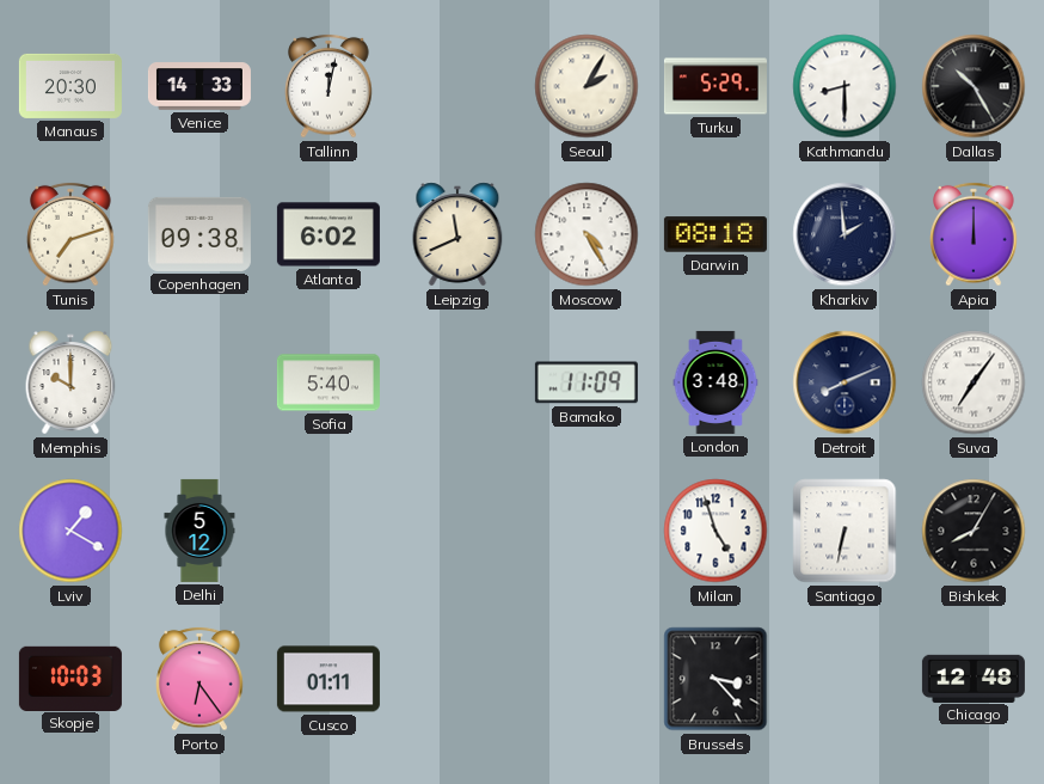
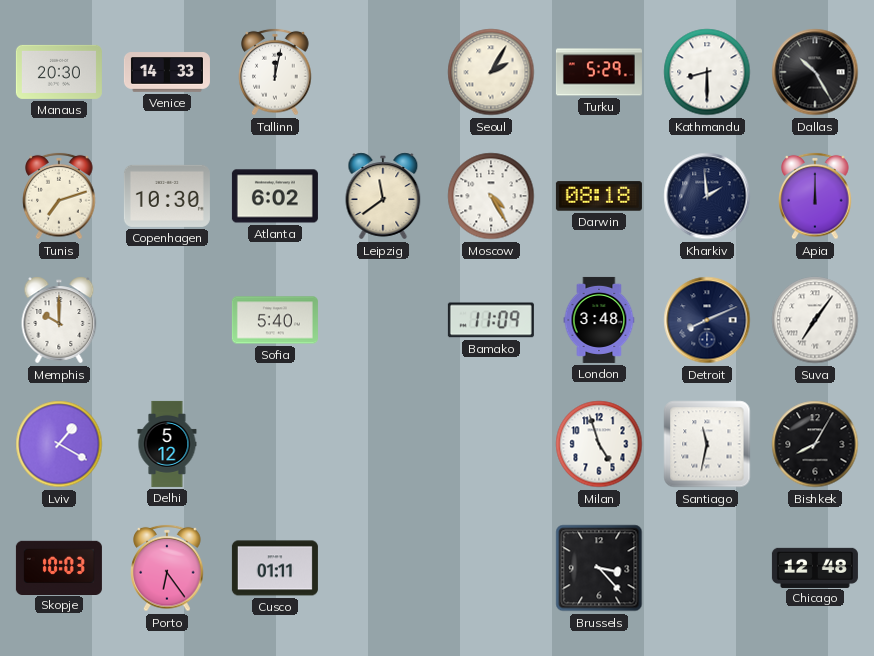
Copenhagen: 09:38 -> 10:30 (167, 196)
Leipzig: 11:41 -> 11:39 (383, 196)
Santiago: 6:32 -> 11:32 (707, 444)
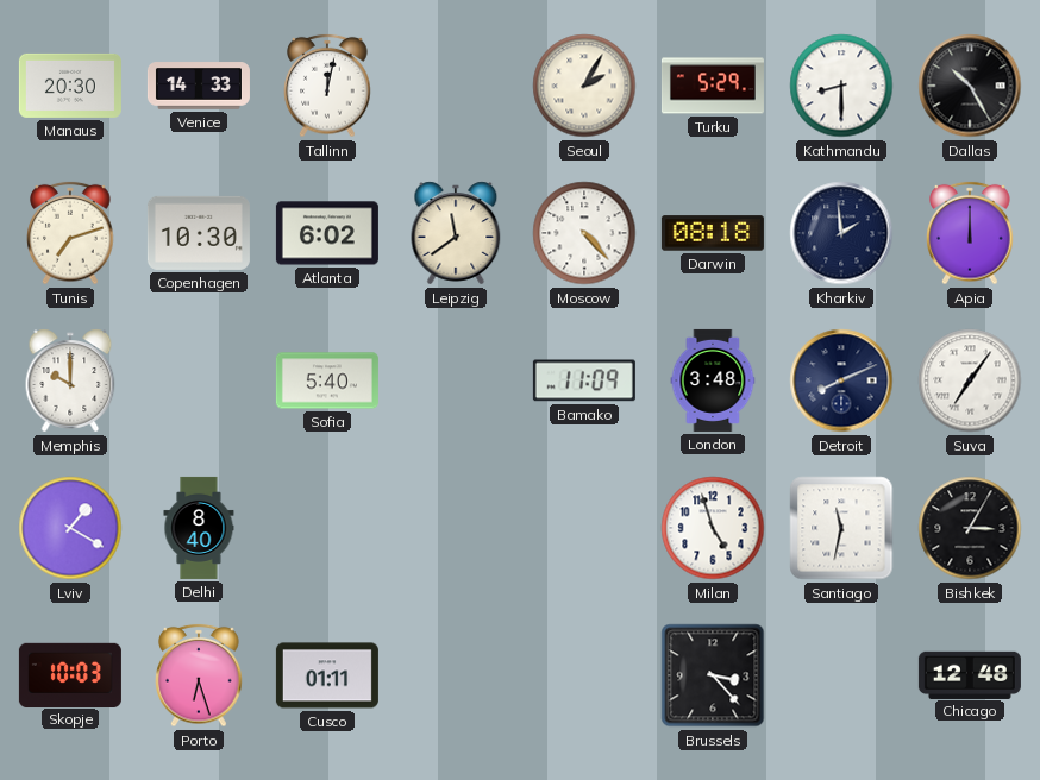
Moscow: 4:25 -> 4:23 (584, 233)
Delhi: 5:12 -> 8:40 (199, 528)
Bishkek: 8:05 -> 3:05 (970, 528)
Porto: 6:24 -> 6:27 (199, 675)
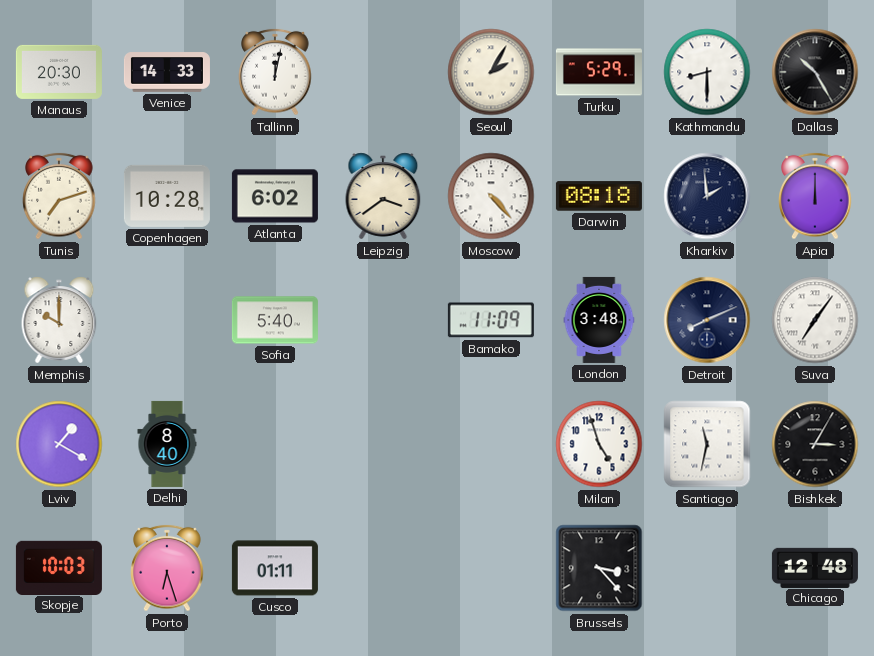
Copenhagen: 10:30 -> 10:28 (167, 196)
Leipzig: 11:39 -> 3:39 (383, 196)
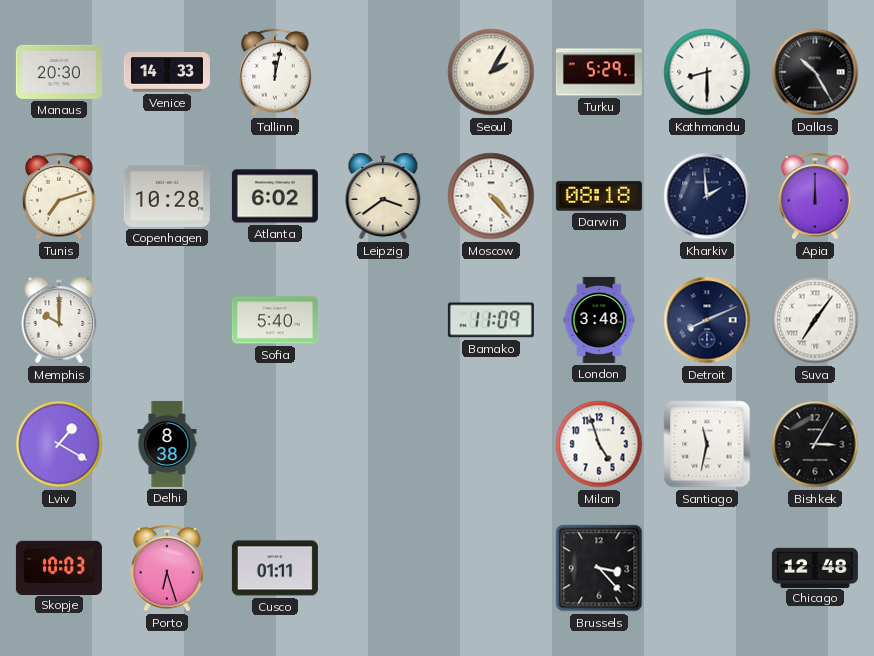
Delhi: 8:40 -> 8:38 (167, 444)
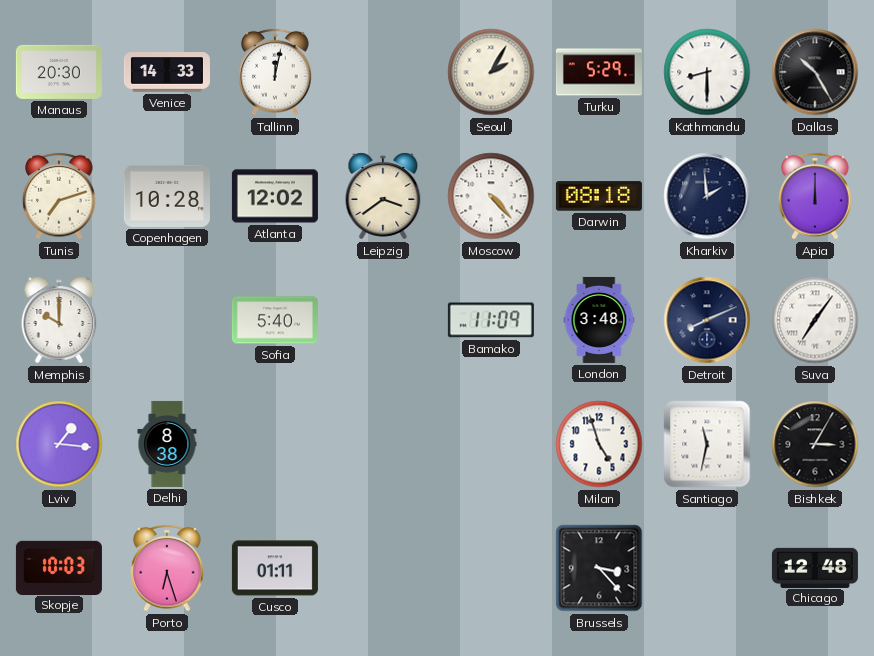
Atlanta: 6:02 -> 12:02 (275, 196)
Lviv: 1:20 -> 1:16 (59, 444)
